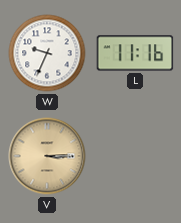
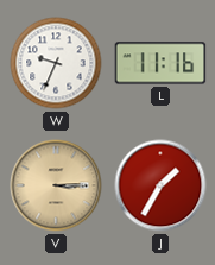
J: none -> 1:35 (160, 185)
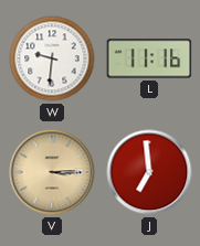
W: 9:34 -> 9:31 (52, 58)
J: 1:35 -> 6:59 (149, 172)
